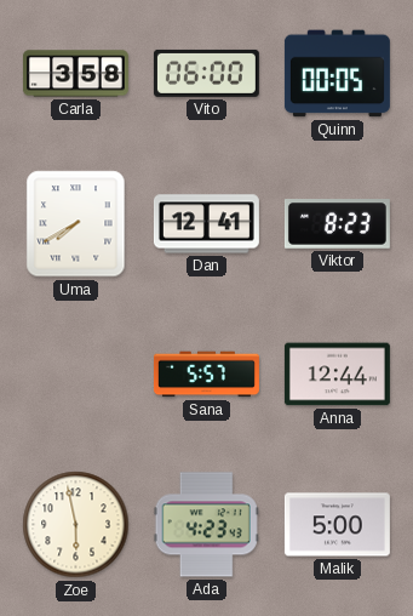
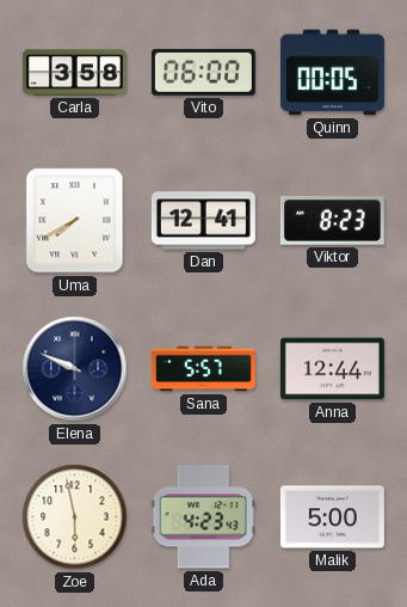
Elena: none -> 9:49 (75, 369)
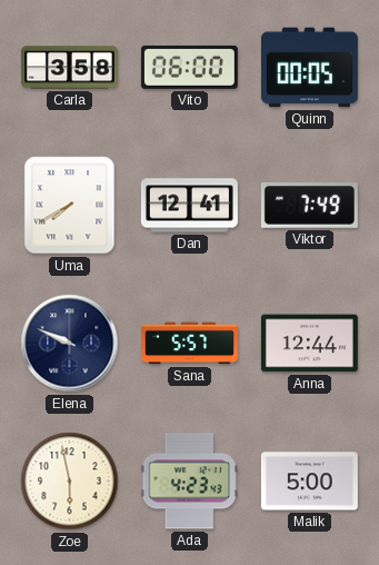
Viktor: 8:23 -> 7:49 (309, 206)
